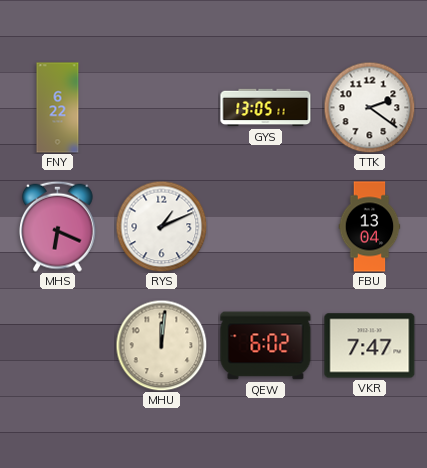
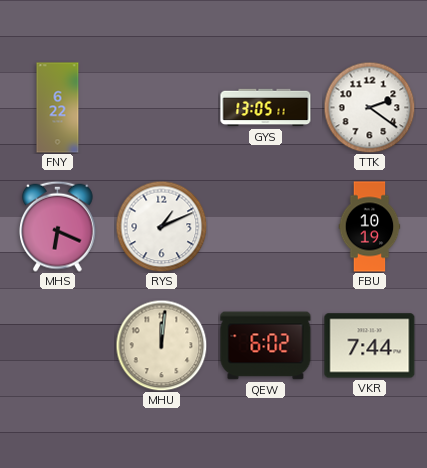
FBU: 13:04 -> 10:19 (370, 227)
VKR: 7:47 -> 7:44 (370, 346)
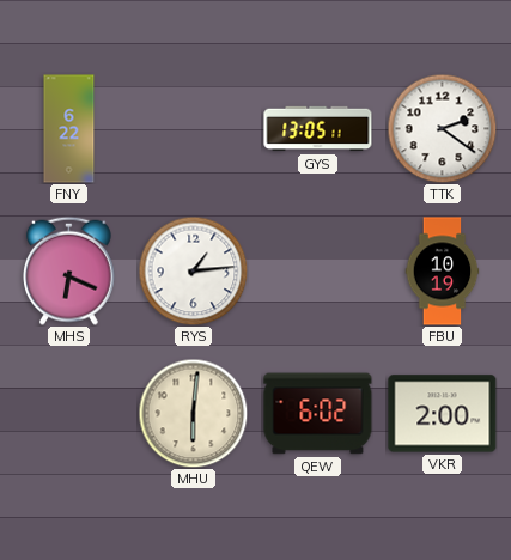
RYS: 1:11 -> 1:14 (193, 270)
MHU: 12:01 -> 6:01 (193, 413)
VKR: 7:44 -> 2:00 (443, 414)
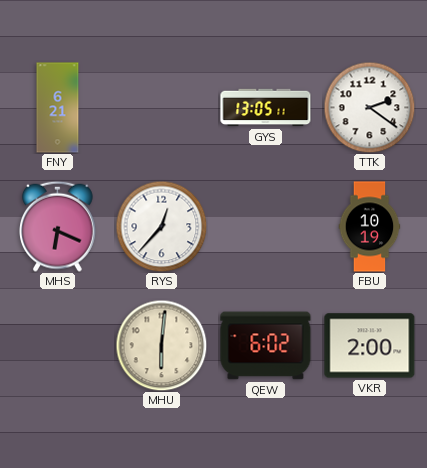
FNY: 6:22 -> 6:21 (58, 108)
RYS: 1:14 -> 12:37 (161, 226)
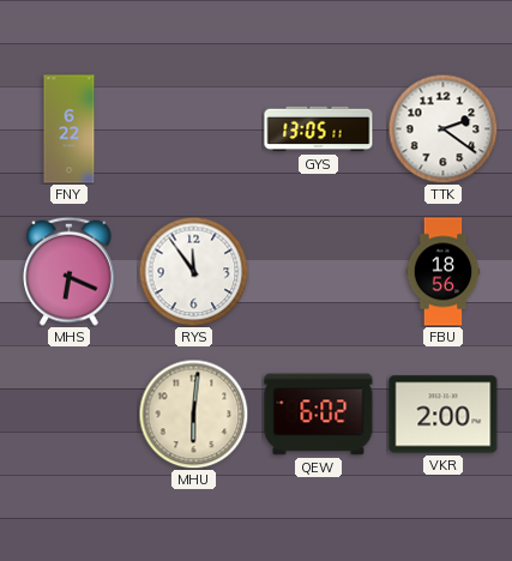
FNY: 6:21 -> 6:22 (70, 129)
RYS: 12:37 -> 11:54 (193, 271)
FBU: 10:19 -> 18:56 (444, 272)
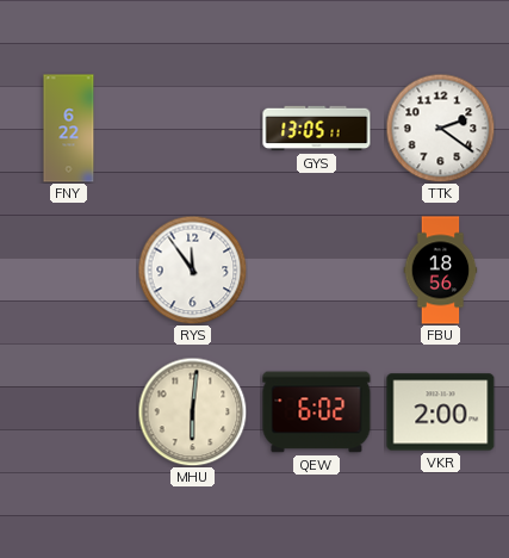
MHS: 6:19 -> none (70, 271)
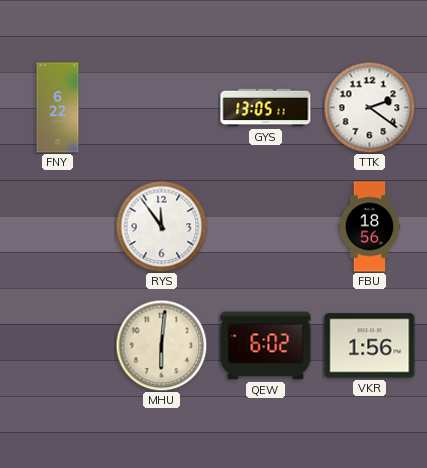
VKR: 2:00 -> 1:56 (370, 346)
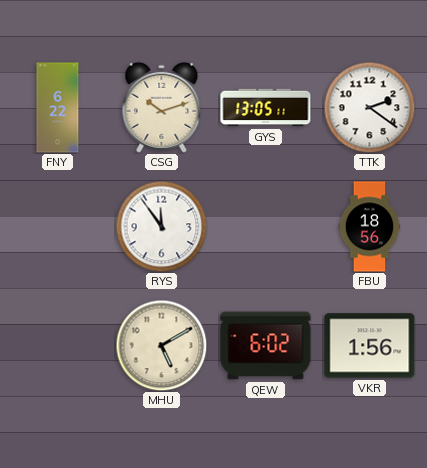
CSG: none -> 10:12 (162, 107)
MHU: 6:01 -> 5:10 (161, 345)
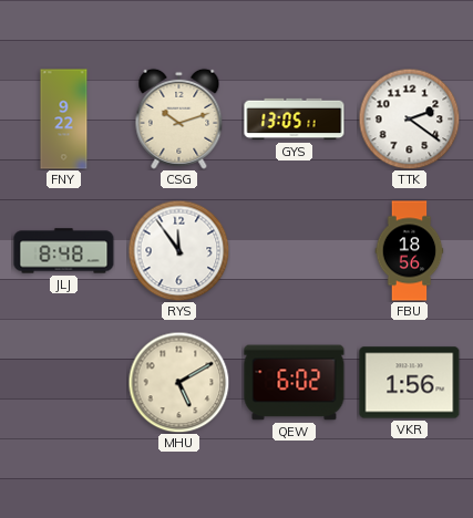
FNY: 6:22 -> 9:22 (64, 120)
JLJ: none -> 8:48 (64, 251)
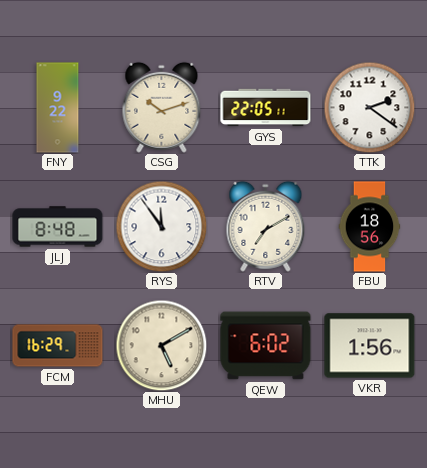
GYS: 13:05 -> 22:05 (266, 108)
RTV: none -> 7:10 (266, 226)
FCM: none -> 16:29 (58, 346)
